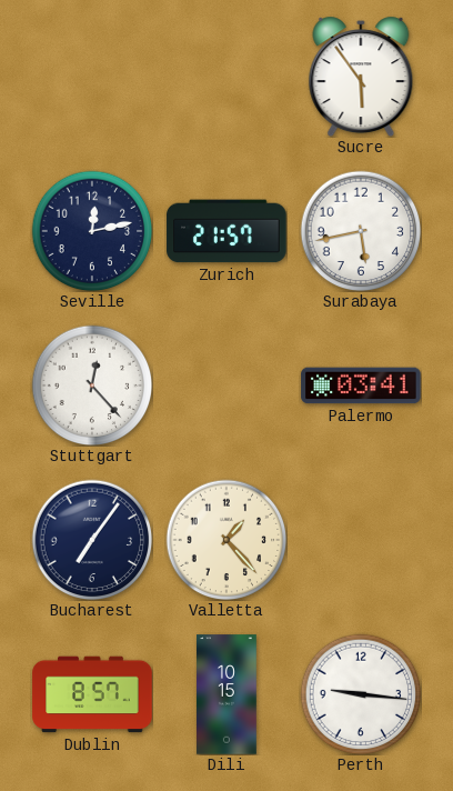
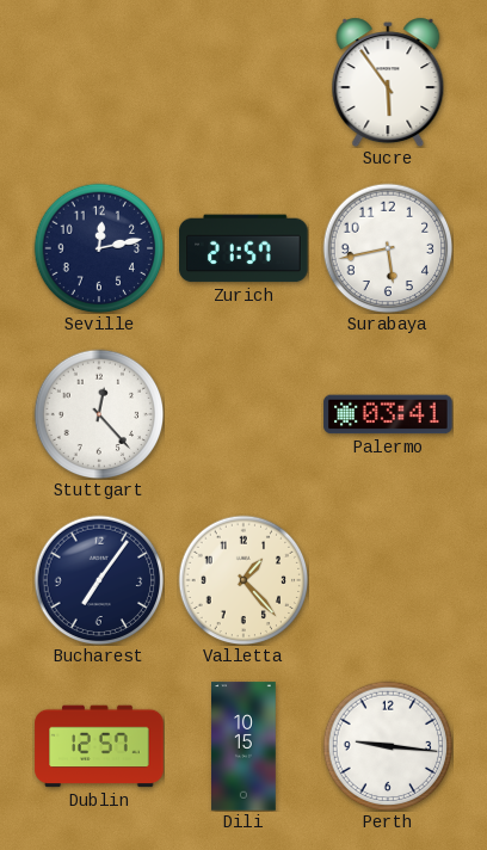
Dublin: 8:57 -> 12:57 (99, 746)
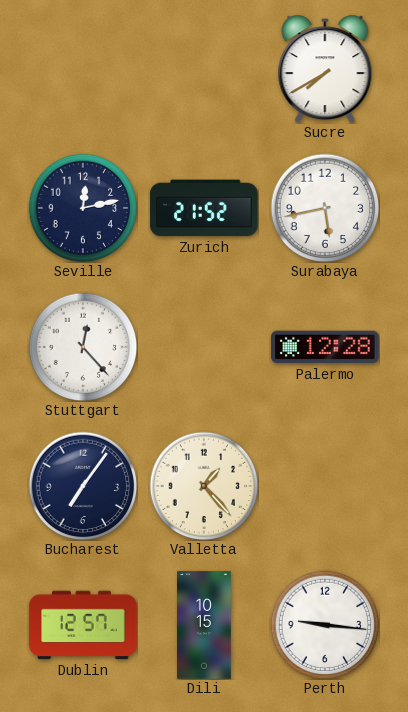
Sucre: 5:54 -> 7:40 (325, 69)
Zurich: 21:57 -> 21:52 (204, 208)
Palermo: 03:41 -> 12:28 (325, 347)
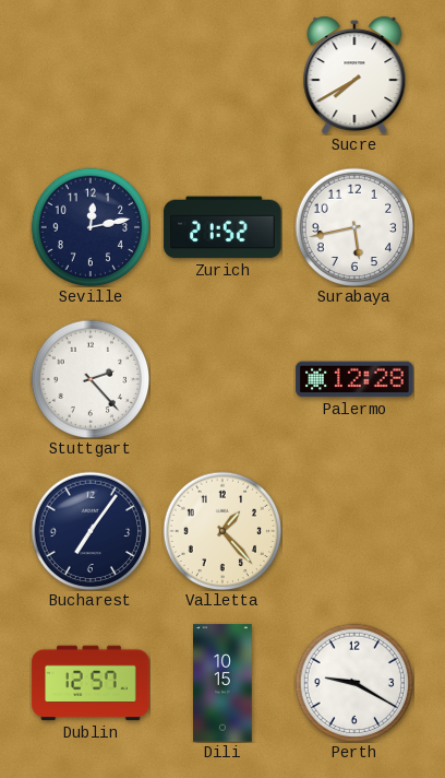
Stuttgart: 12:23 -> 2:23 (91, 379)
Perth: 9:16 -> 9:20 (354, 683)
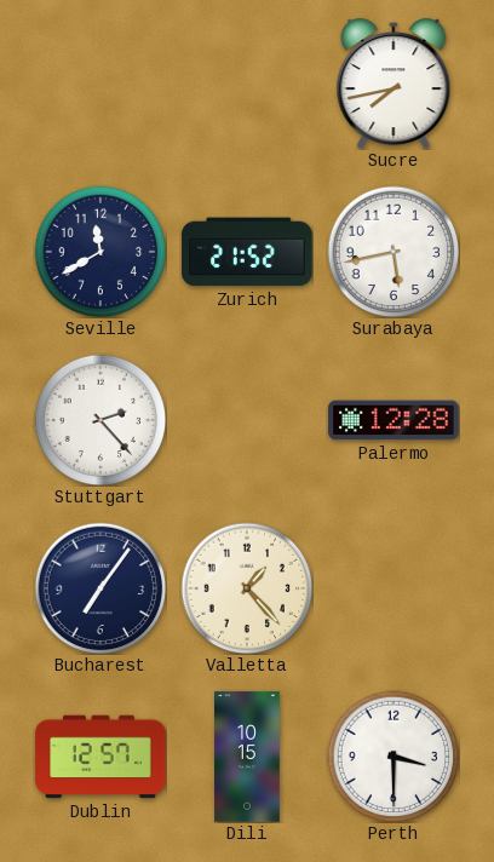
Sucre: 7:40 -> 7:43 (394, 84)
Seville: 12:13 -> 11:40 (100, 252)
Perth: 9:20 -> 3:30 (394, 757)
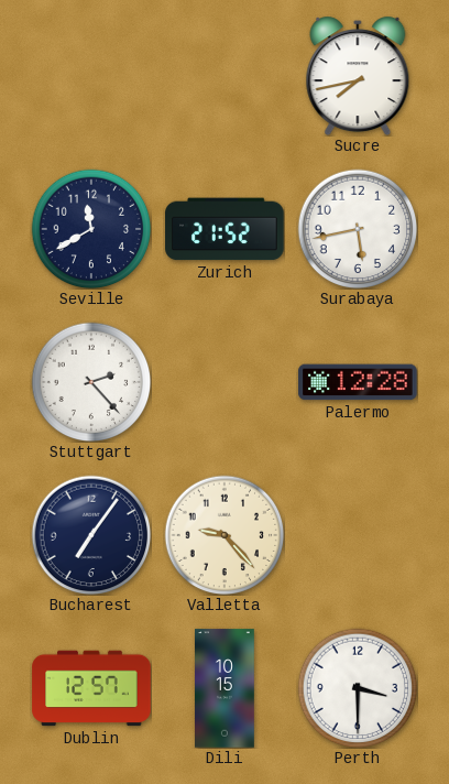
Valletta: 1:23 -> 9:23 (225, 535)
